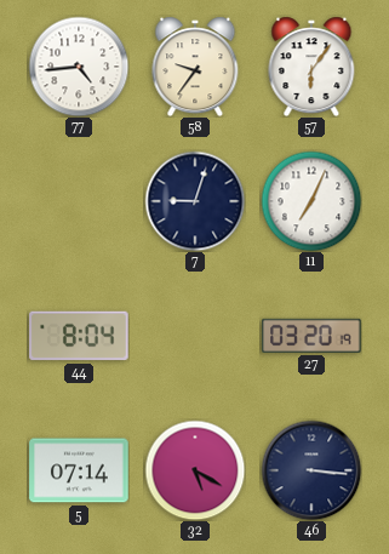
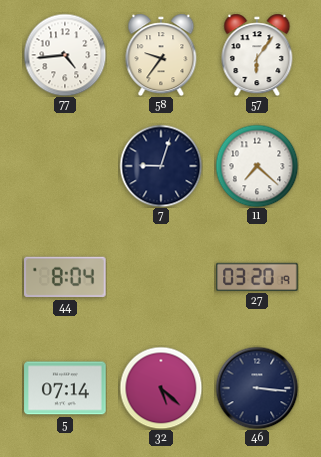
11: 7:04 -> 7:22 (257, 166)
32: 5:20 -> 5:22 (161, 388)
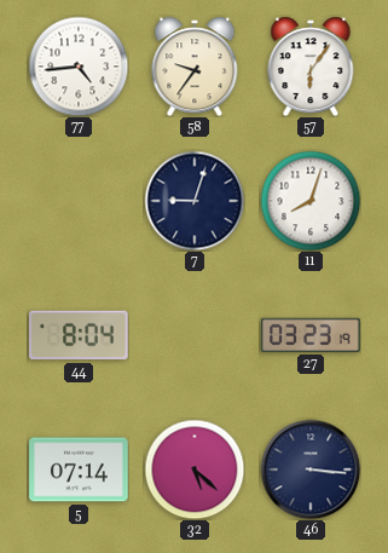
11: 7:22 -> 8:03 (311, 201)
27: 03:20 -> 03:23 (311, 335)
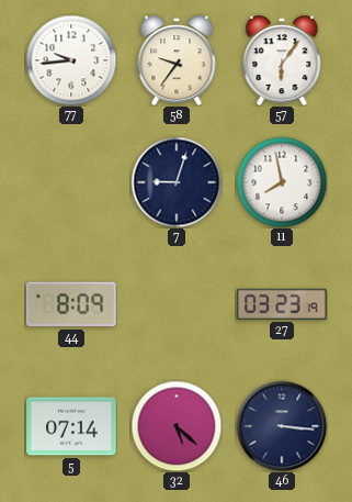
77: 4:44 -> 9:44 (71, 60)
11: 8:03 -> 7:58 (282, 182)
44: 8:04 -> 8:09 (71, 304)
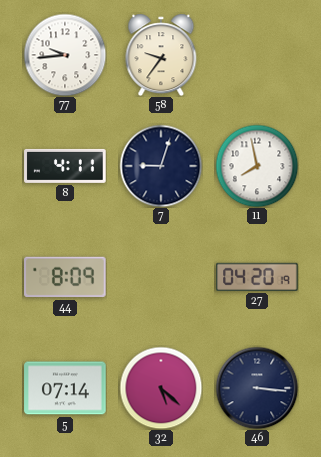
57: 6:06 -> none (282, 60)
8: none -> 4:11 (65, 166)
27: 03:23 -> 04:20 (257, 277)
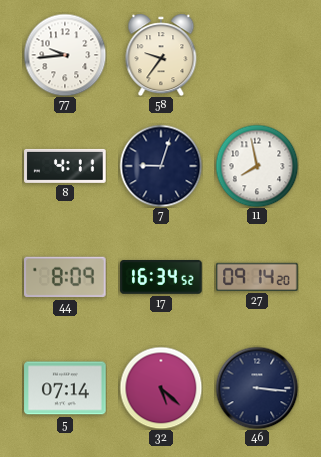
17: none -> 16:34 (161, 278)
27: 04:20 -> 09:14 (257, 277)
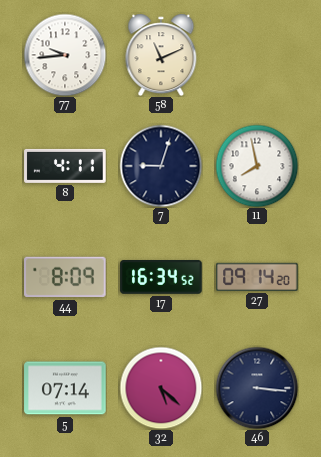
58: 9:36 -> 11:11 (161, 55)
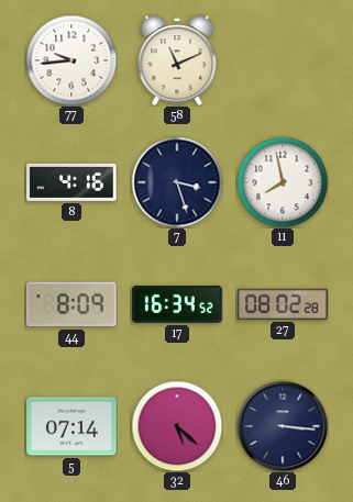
8: 4:11 -> 4:16 (71, 182)
7: 9:03 -> 3:27 (177, 182)
27: 09:14 -> 08:02 (283, 304)
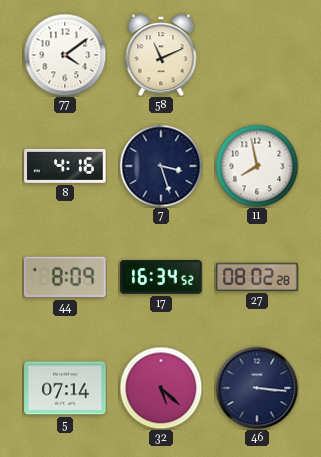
77: 9:44 -> 4:09 (65, 55)
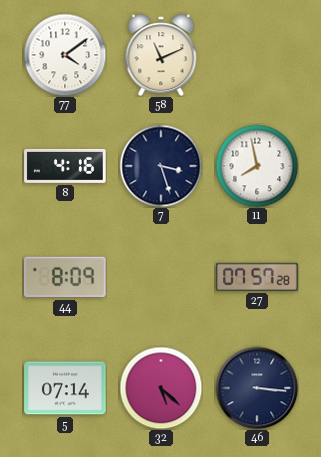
17: 16:34 -> none (161, 278)
27: 08:02 -> 07:57 (257, 277)
